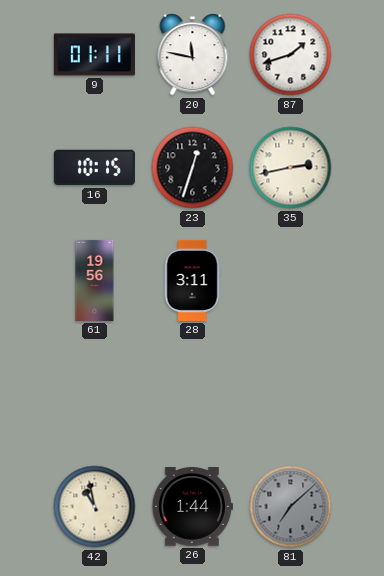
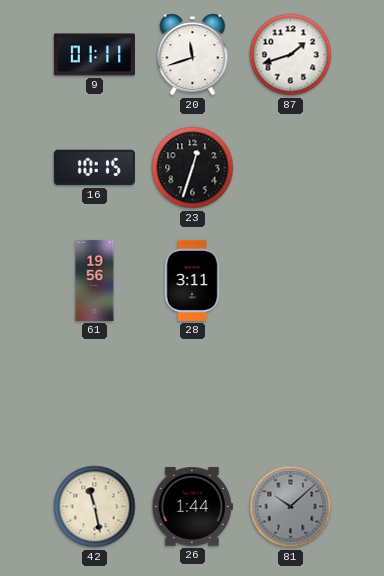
20: 11:47 -> 11:42 (193, 55)
35: 2:43 -> none (291, 168)
42: 10:58 -> 11:28 (95, 507)
81: 7:08 -> 10:08 (291, 507)
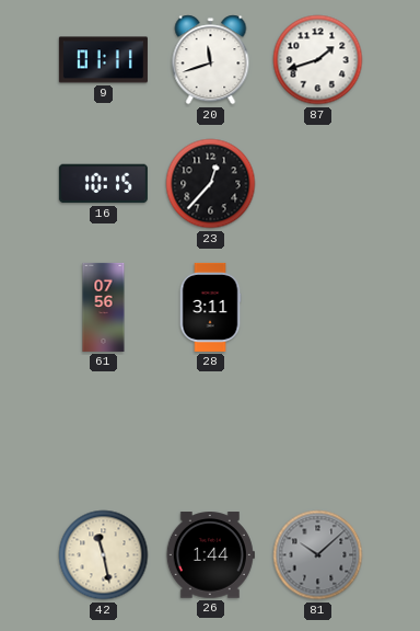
23: 12:33 -> 12:37 (211, 184)
61: 19:56 -> 07:56 (104, 307)
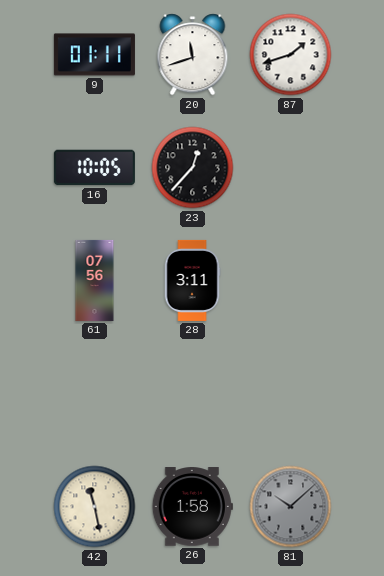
16: 10:15 -> 10:05 (94, 168)
26: 1:44 -> 1:58 (192, 507)
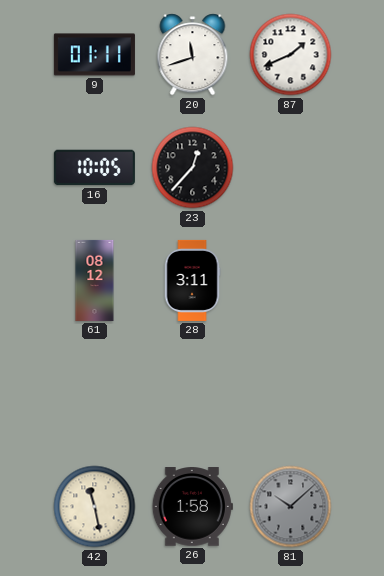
87: 1:42 -> 1:41 (291, 55)
61: 07:56 -> 08:12 (95, 280)
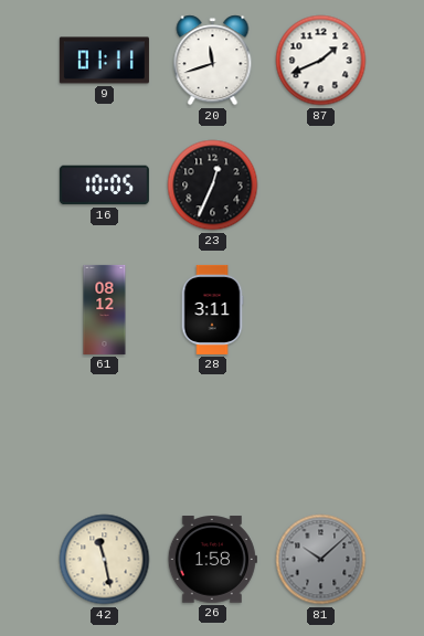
23: 12:37 -> 12:34 (213, 185)
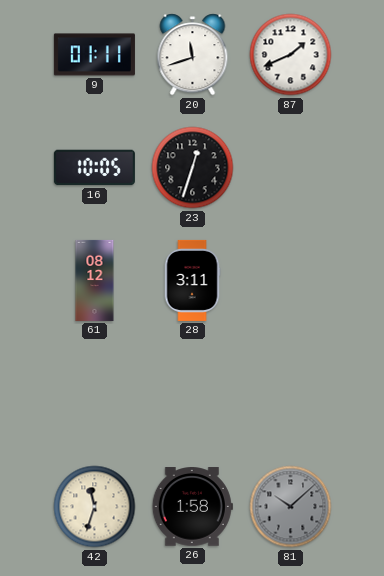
23: 12:34 -> 12:33 (193, 168)
42: 11:28 -> 11:33 (95, 507)
